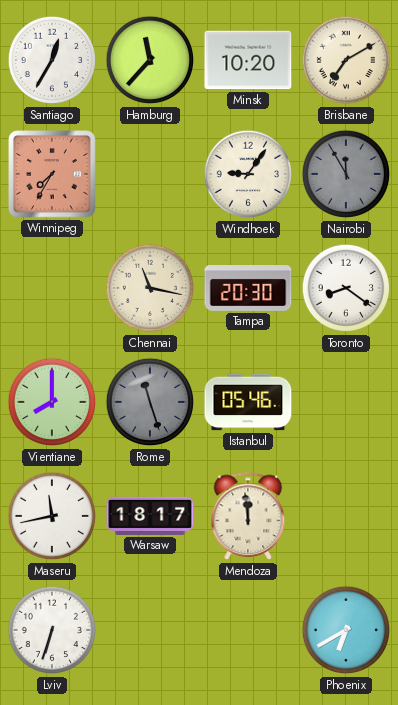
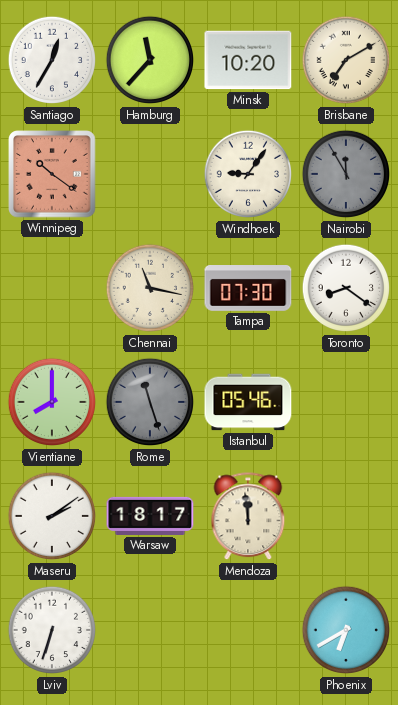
Winnipeg: 7:35 -> 10:21 (52, 174)
Tampa: 20:30 -> 07:30 (248, 289)
Maseru: 11:43 -> 2:09 (52, 516)
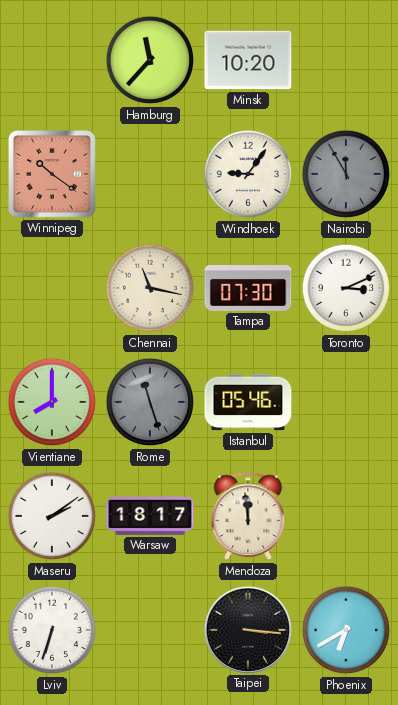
Santiago: 12:35 -> none (52, 60)
Brisbane: 7:10 -> none (346, 60)
Toronto: 8:21 -> 3:11 (346, 288)
Taipei: none -> 3:16 (247, 629)
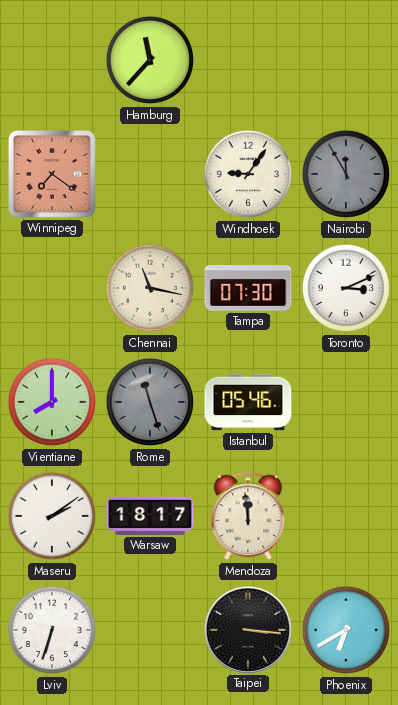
Minsk: 10:20 -> none (248, 60)
Winnipeg: 10:21 -> 7:21 (52, 174)
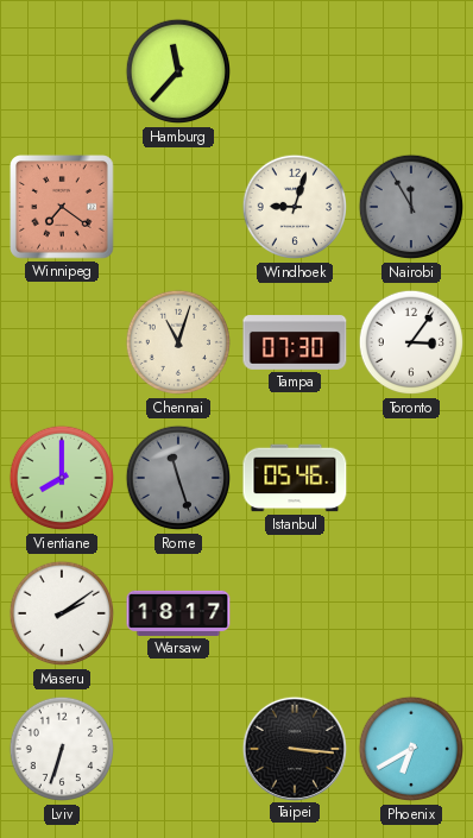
Windhoek: 9:06 -> 9:03 (295, 207)
Chennai: 11:17 -> 11:03 (178, 342)
Toronto: 3:11 -> 3:06 (411, 342)
Mendoza: 11:59 -> none (248, 517)
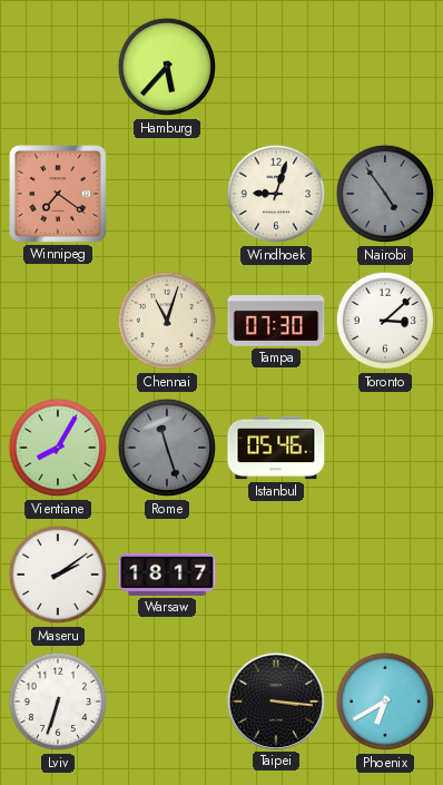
Hamburg: 11:37 -> 5:37 (167, 67)
Nairobi: 11:55 -> 4:54 (385, 194)
Toronto: 3:06 -> 3:08 (385, 321)
Vientiane: 8:00 -> 8:05 (58, 448)
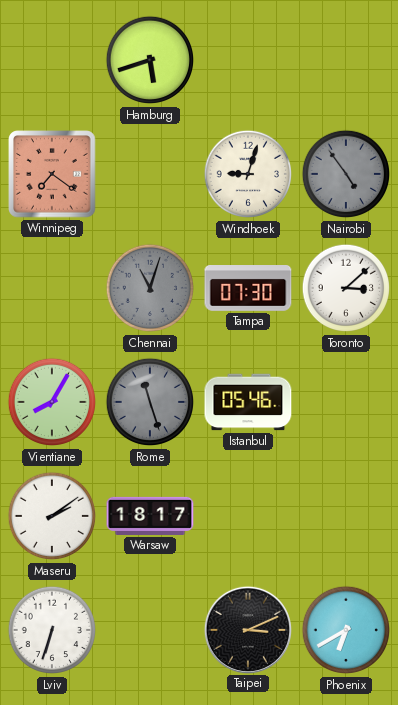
Hamburg: 5:37 -> 5:42 (150, 60)
Chennai dial: cream -> grey (150, 288)
Taipei: 3:16 -> 3:11 (247, 629)
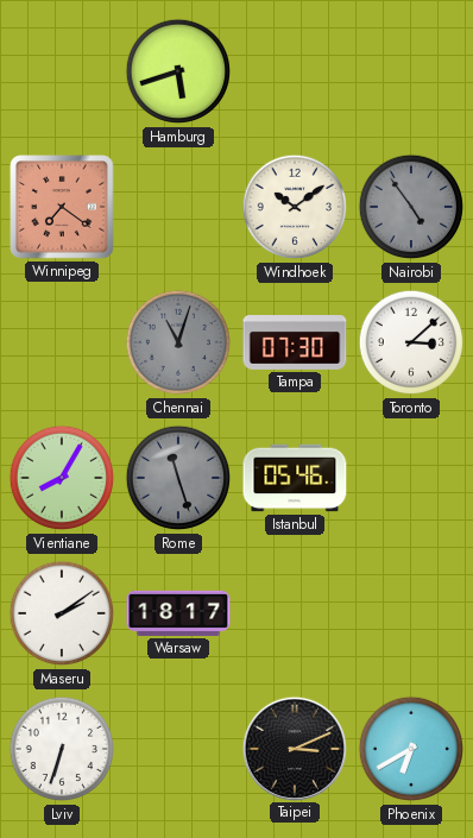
Windhoek: 9:03 -> 10:09 (295, 207)
